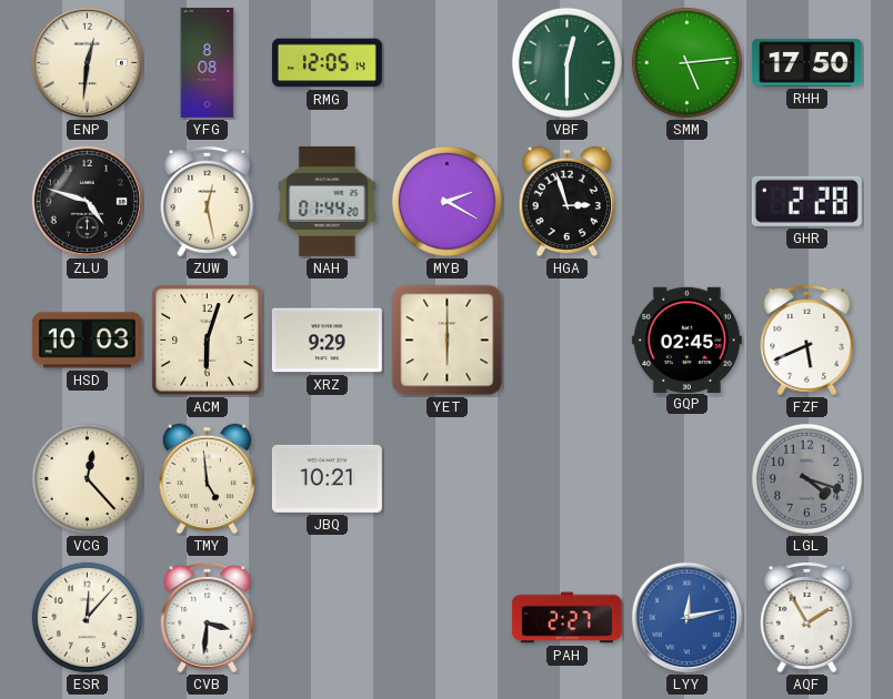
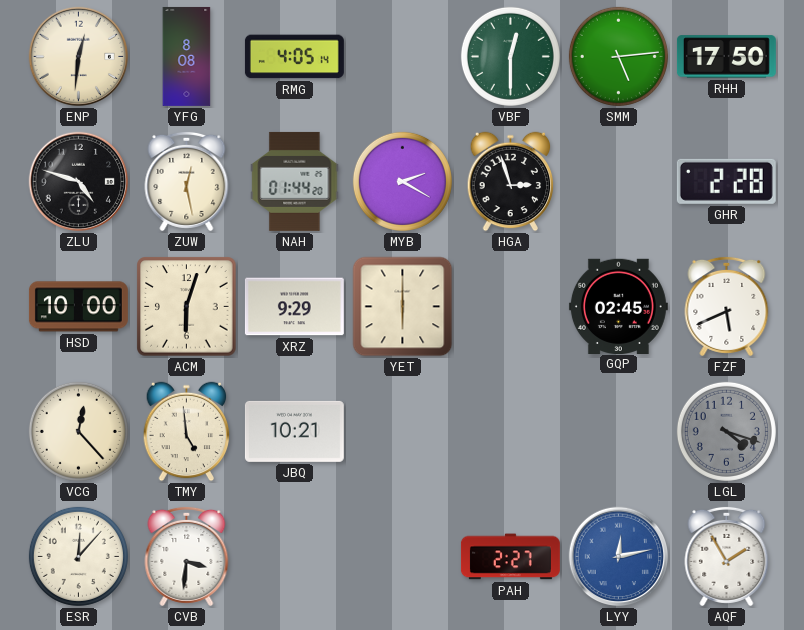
RMG: 12:05 -> 4:05 (294, 57)
HSD: 10:03 -> 10:00 (78, 307)
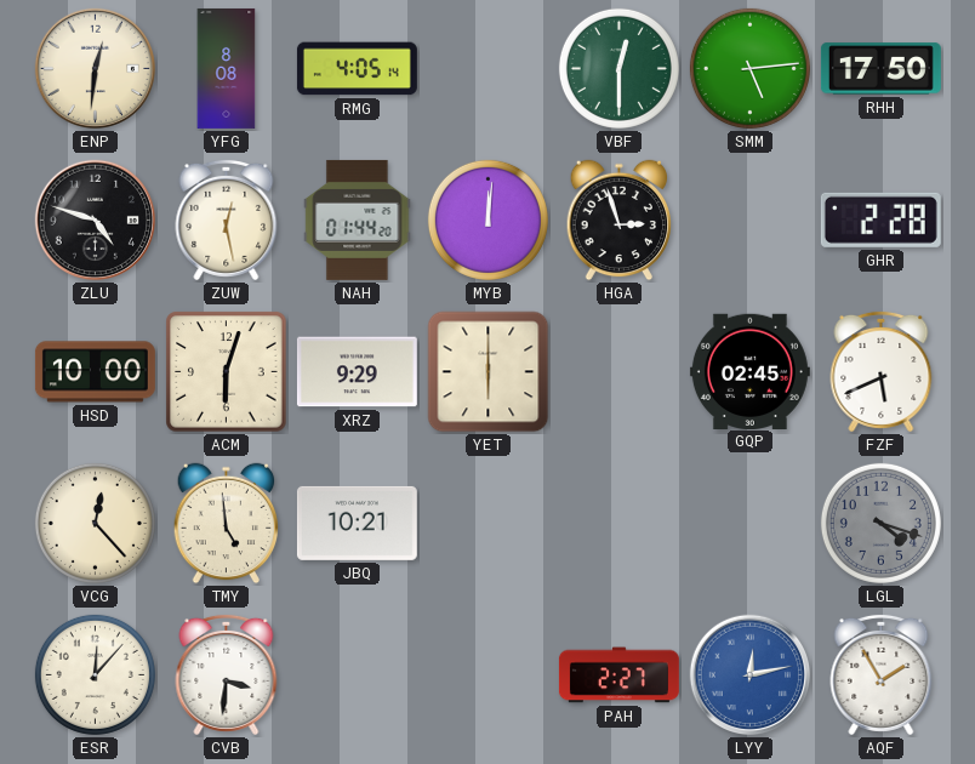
MYB: 2:20 -> 12:01 (487, 219)
